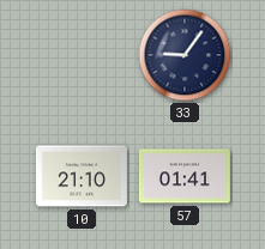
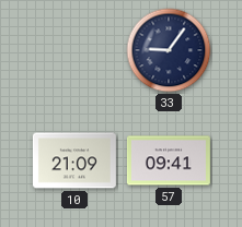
10: 21:10 -> 21:09 (74, 160)
57: 01:41 -> 09:41 (169, 160)
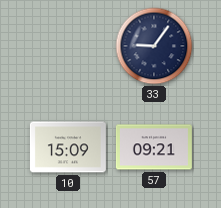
10: 21:09 -> 15:09 (68, 147)
57: 09:41 -> 09:21 (154, 147)
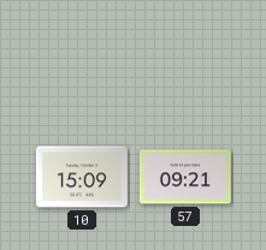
33: 9:06 -> none (154, 46)
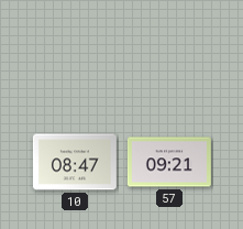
10: 15:09 -> 08:47 (75, 162)
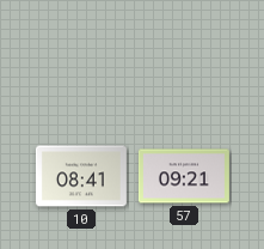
10: 08:47 -> 08:41 (81, 176)
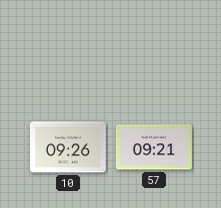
10: 08:41 -> 09:26 (68, 147)
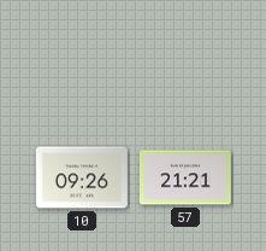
57: 09:21 -> 21:21 (185, 177)
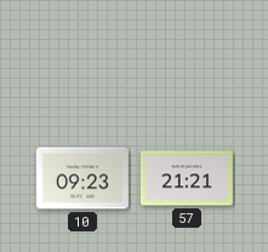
10: 09:26 -> 09:23 (82, 178)
